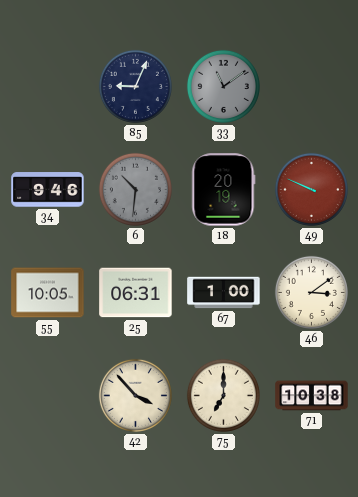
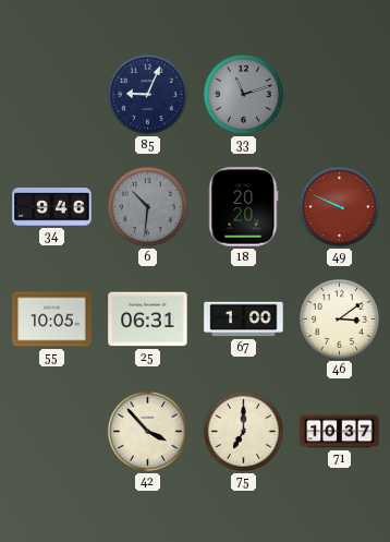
33: 11:09 -> 11:12 (243, 94)
18: 20:19 -> 20:20 (244, 207)
71: 10:38 -> 10:37 (340, 432)
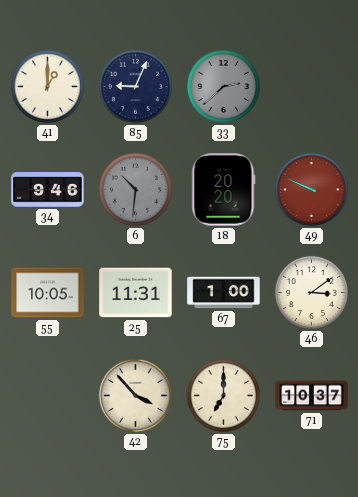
41: none -> 1:00 (47, 86)
33: 11:12 -> 2:38 (223, 86)
25: 06:31 -> 11:31 (136, 293)
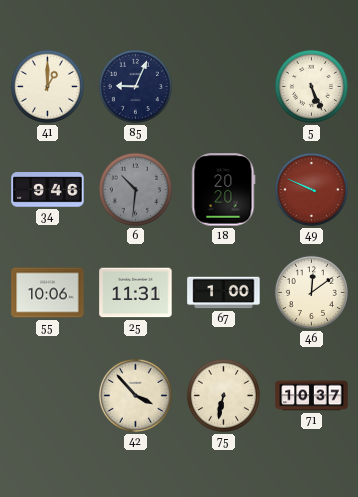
33: 2:38 -> none (223, 86)
5: none -> 5:26 (311, 86)
55: 10:05 -> 10:06 (48, 293)
46: 3:09 -> 12:09 (311, 292)
75: 7:00 -> 6:32 (223, 395)
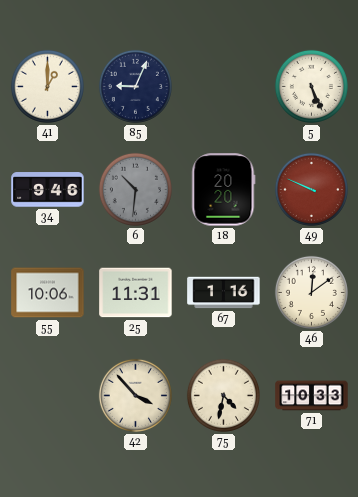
67: 1:00 -> 1:16 (224, 293)
75: 6:32 -> 4:32 (223, 395)
71: 10:37 -> 10:33 (312, 396)
